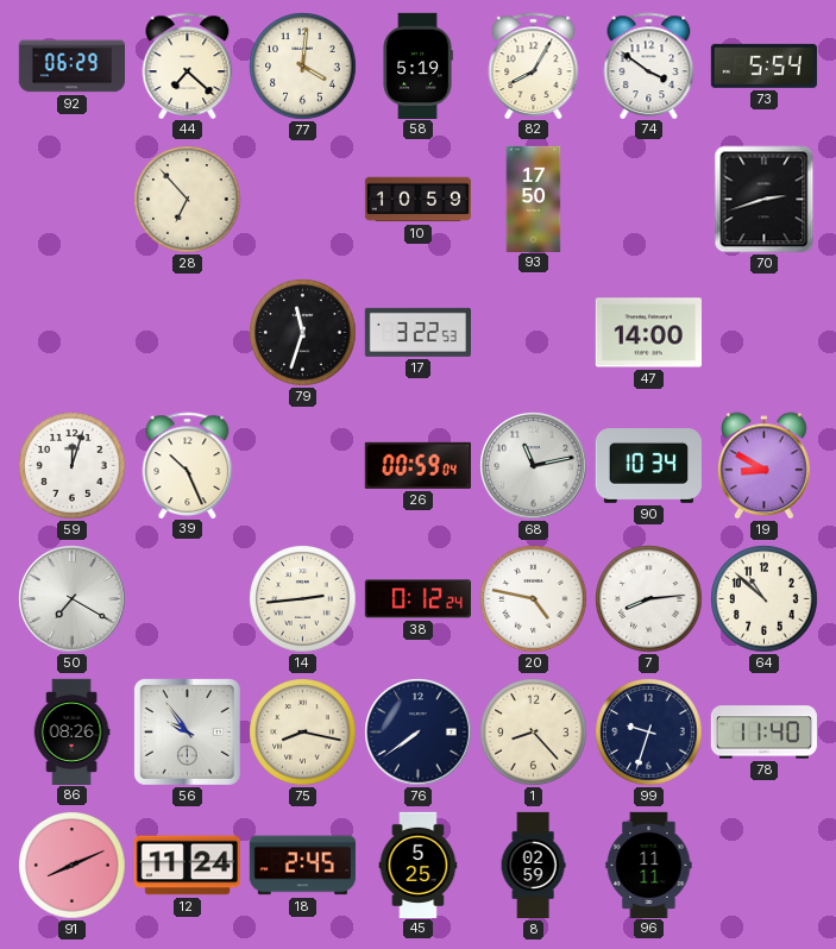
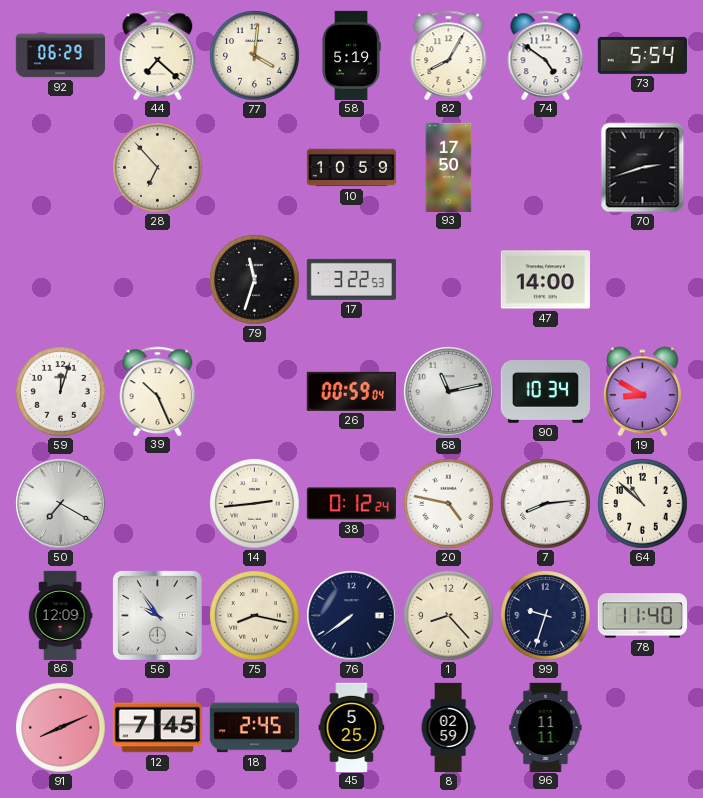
74: 3:51 -> 4:51 (546, 55)
86: 08:26 -> 12:09 (60, 615)
12: 11:24 -> 7:45 (157, 728)
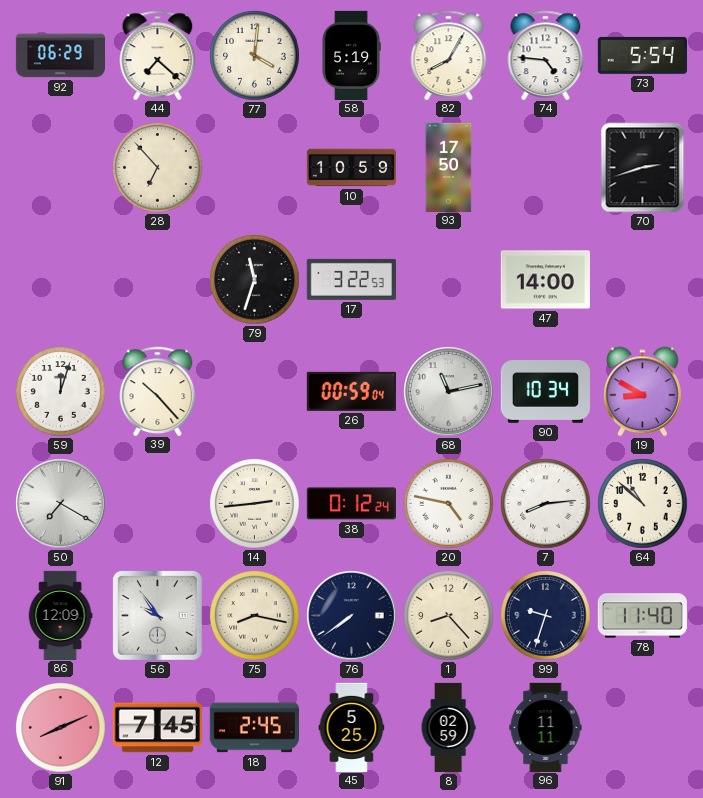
74: 4:51 -> 4:46 (546, 55)
39: 10:26 -> 10:23 (158, 391)
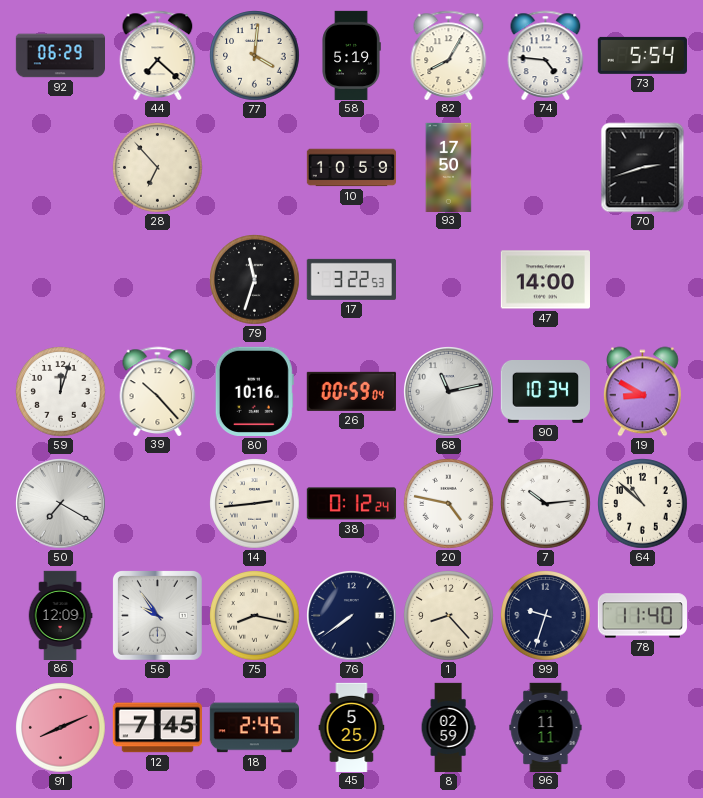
80: none -> 10:16 (254, 391)
7: 8:14 -> 10:14 (546, 504)
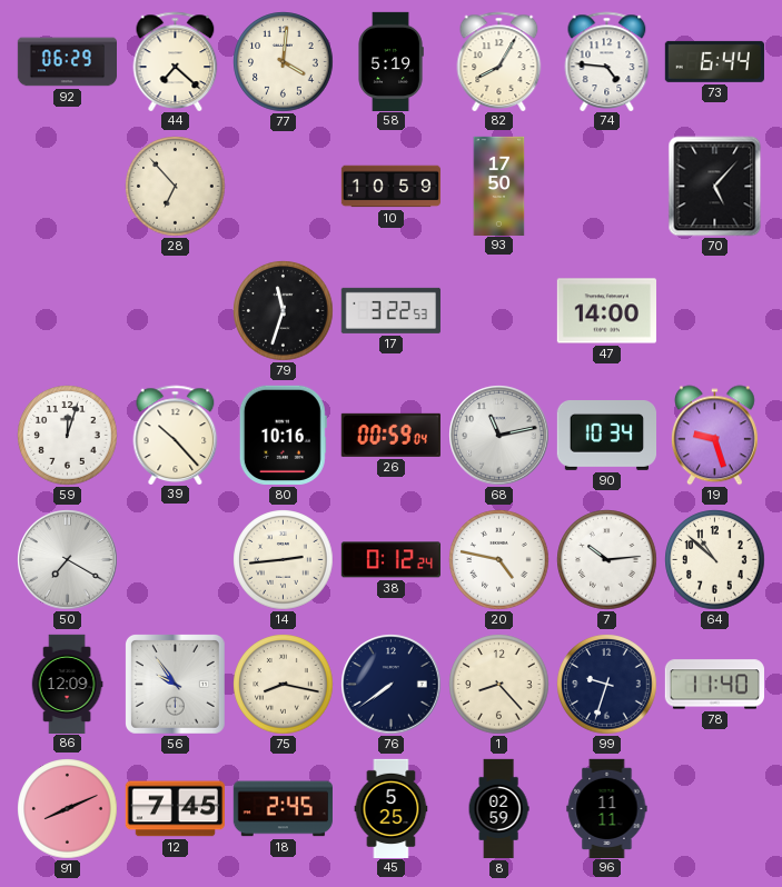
73: 5:54 -> 6:44 (714, 61)
70: 2:42 -> 5:07 (715, 187)
19: 8:50 -> 9:27 (714, 436)
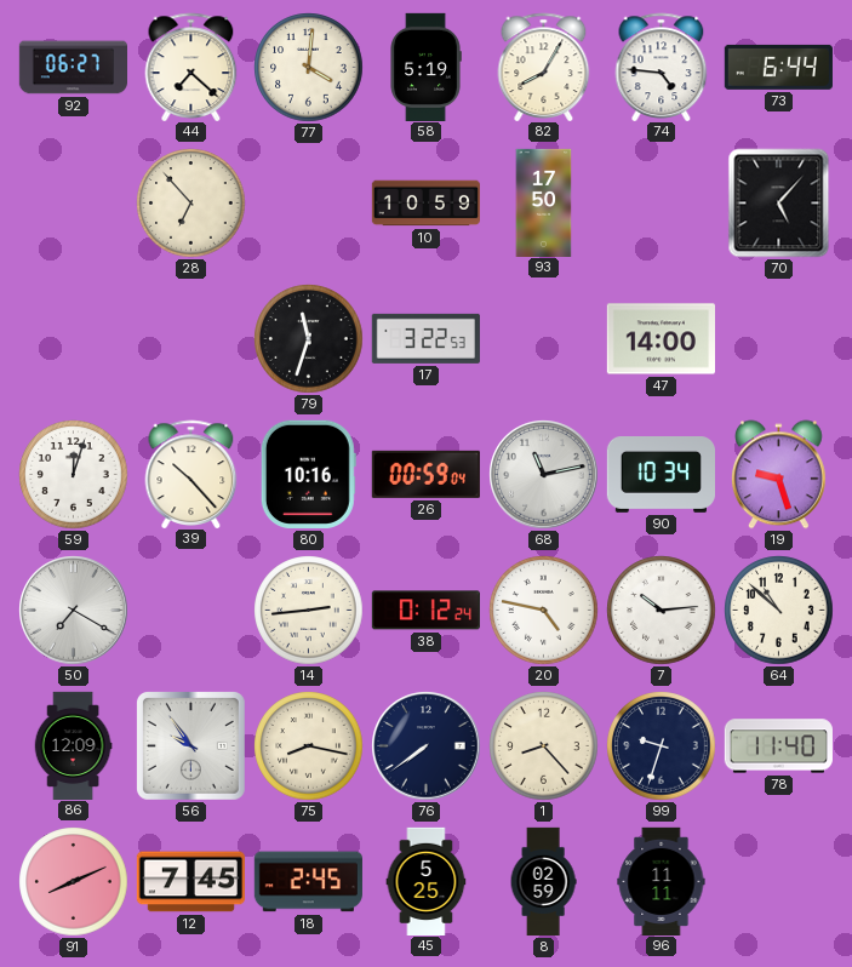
92: 06:29 -> 06:27 (73, 68)
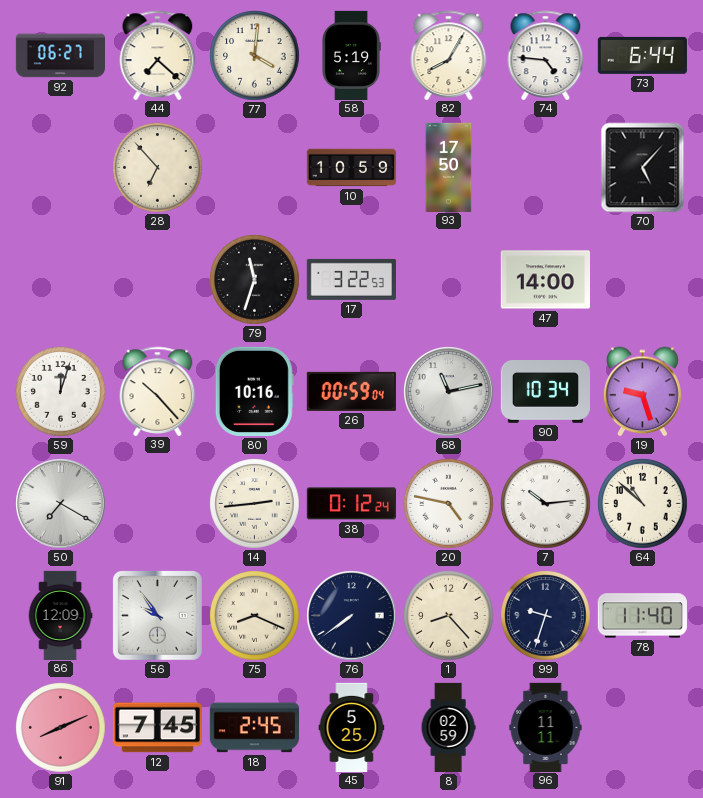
75: 8:17 -> 8:19 (255, 616)
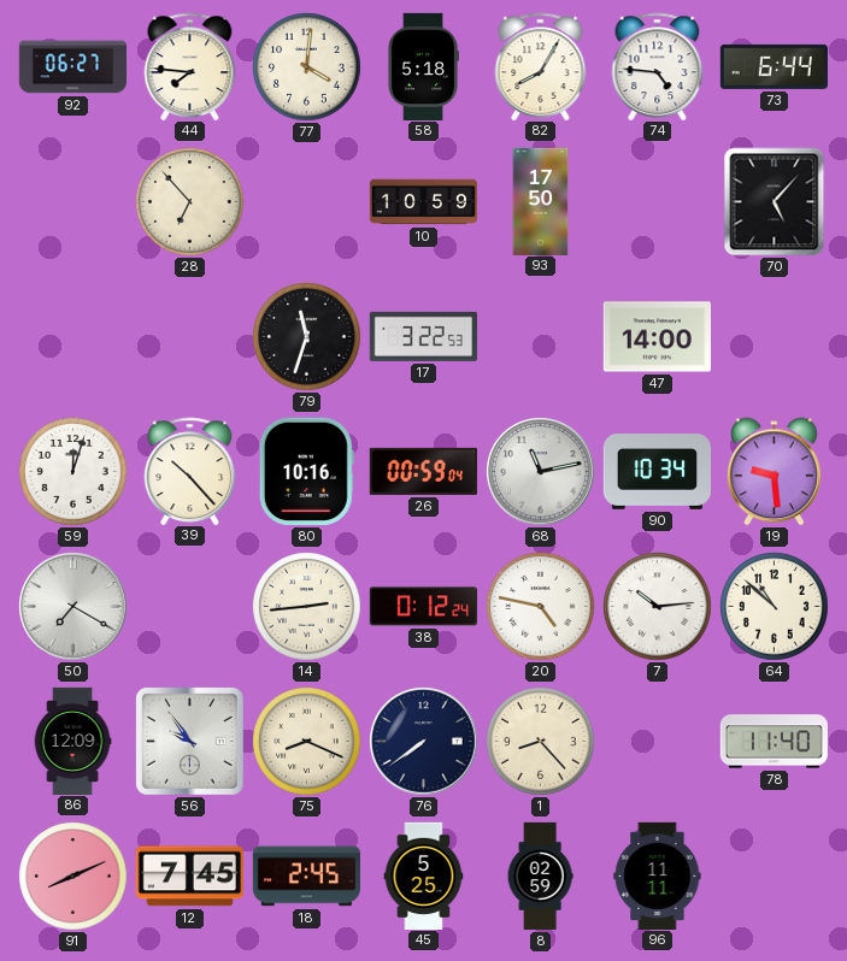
44: 7:22 -> 7:46 (190, 66)
58: 5:19 -> 5:18 (423, 66)
19: 9:27 -> 9:29 (774, 472)
99: 9:33 -> none (546, 616)
